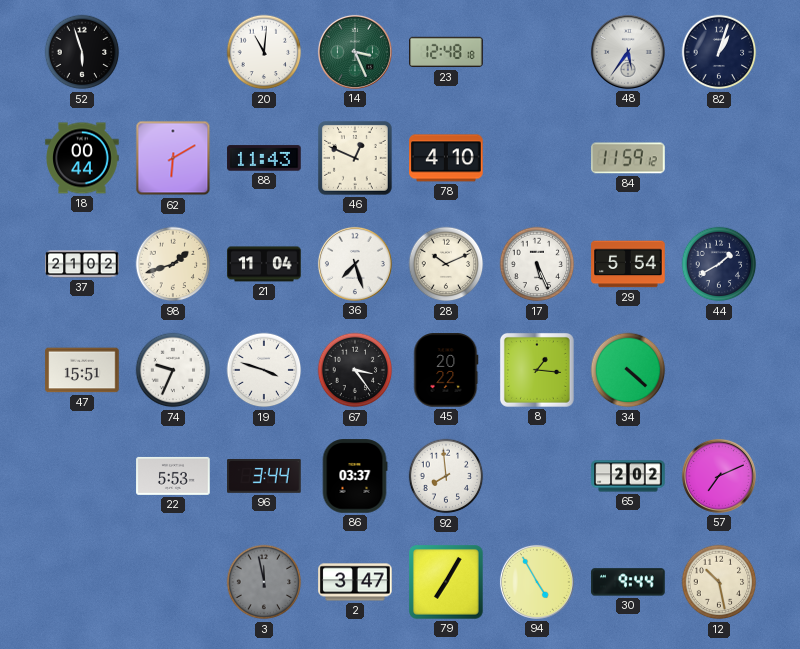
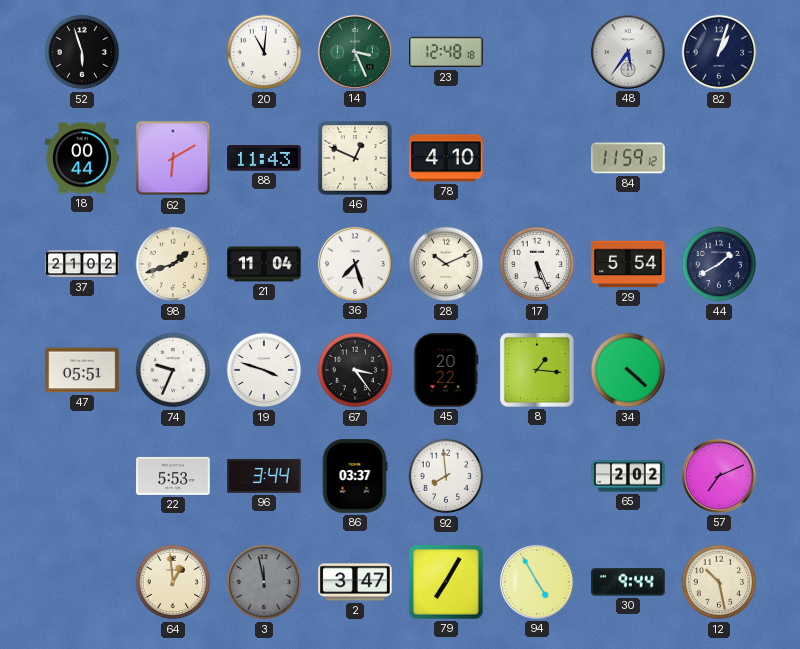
47: 15:51 -> 05:51 (82, 370)
64: none -> 12:59 (173, 582)
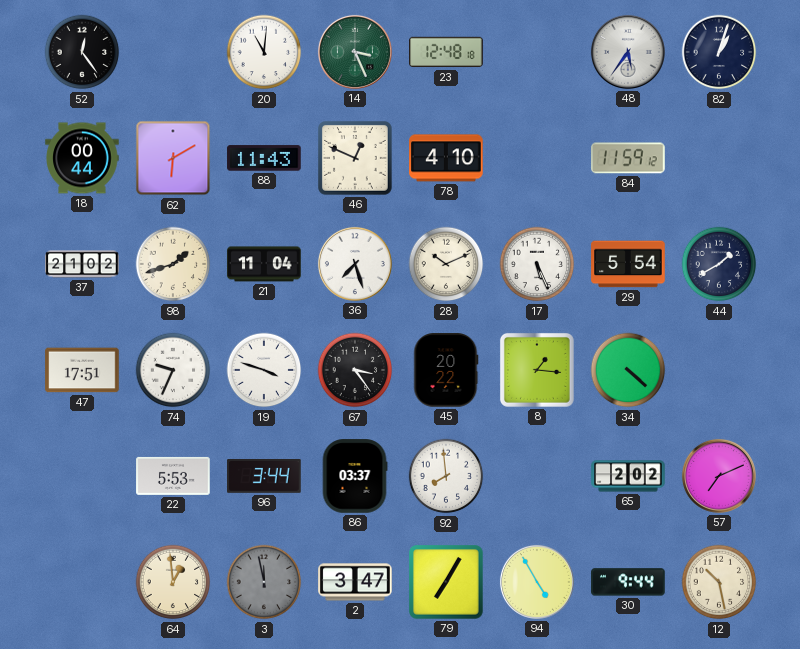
52: 5:57 -> 12:24 (82, 52)
47: 05:51 -> 17:51 (82, 370)
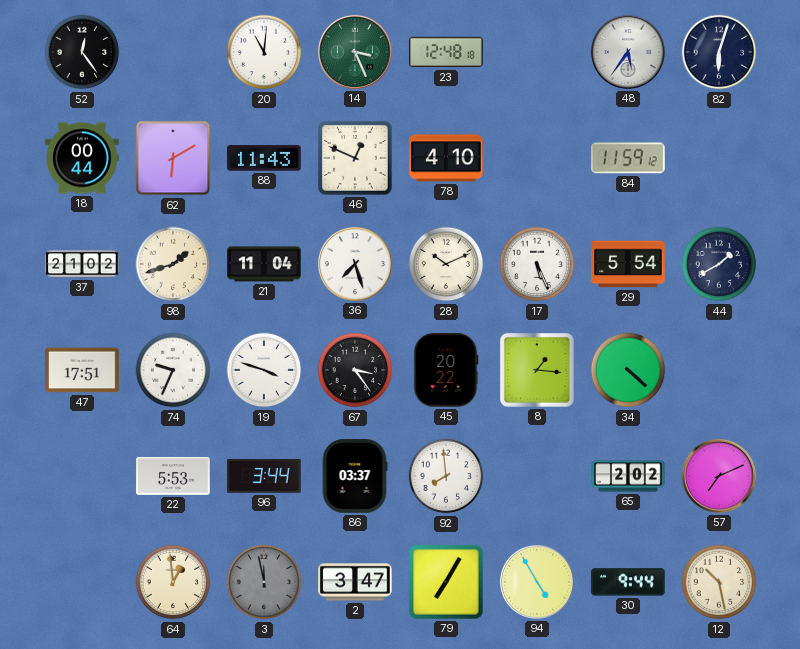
82: 1:03 -> 6:03 (719, 52)
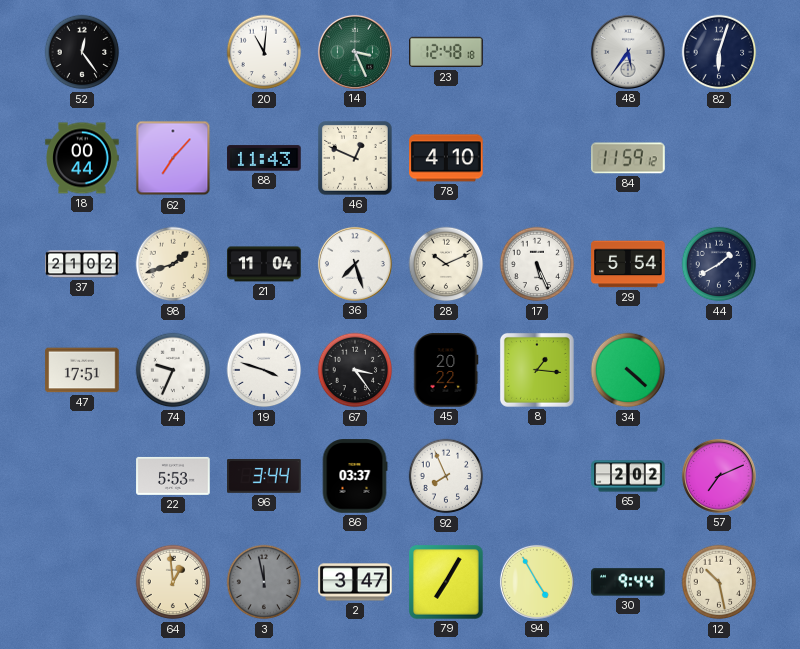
62: 6:10 -> 7:07 (173, 158)
92: 7:59 -> 7:56 (446, 476)
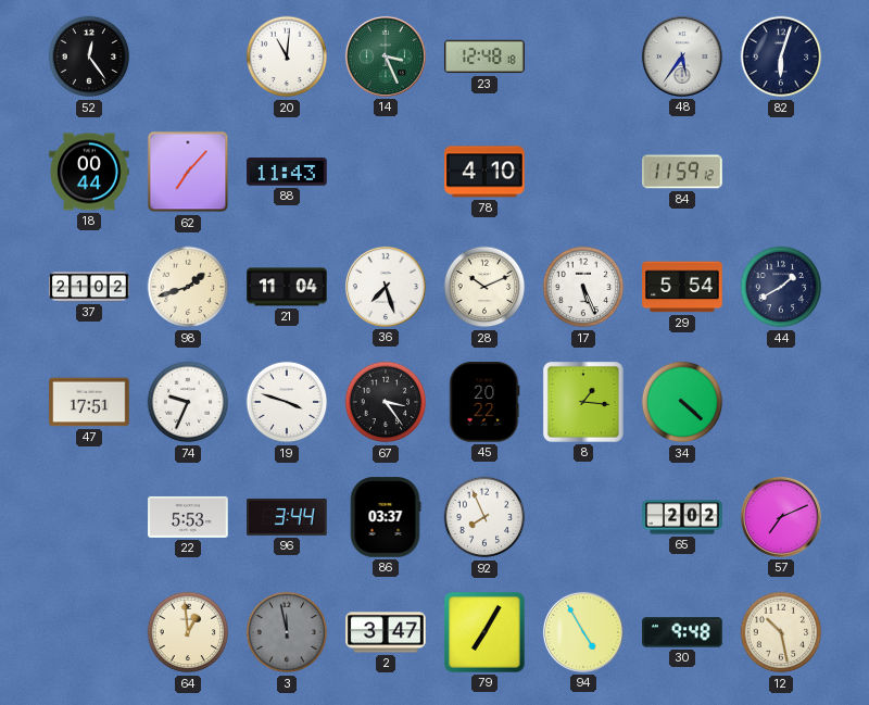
46: 12:49 -> none (356, 159)
30: 9:44 -> 9:48 (682, 632)
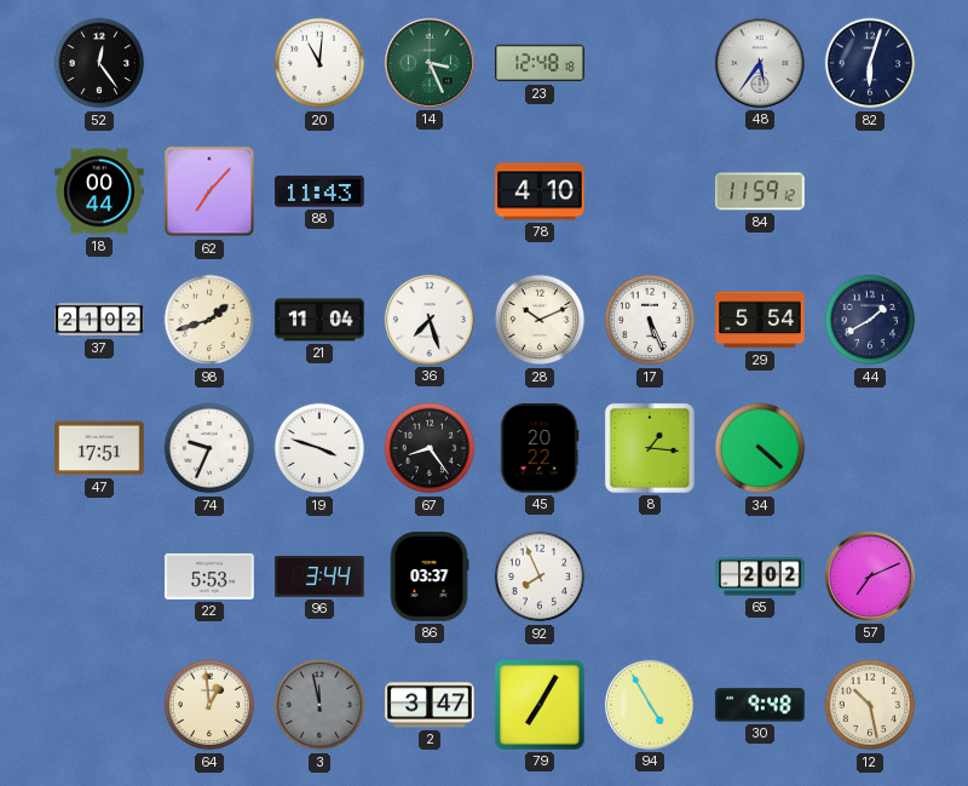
67: 3:24 -> 8:24 (430, 448)
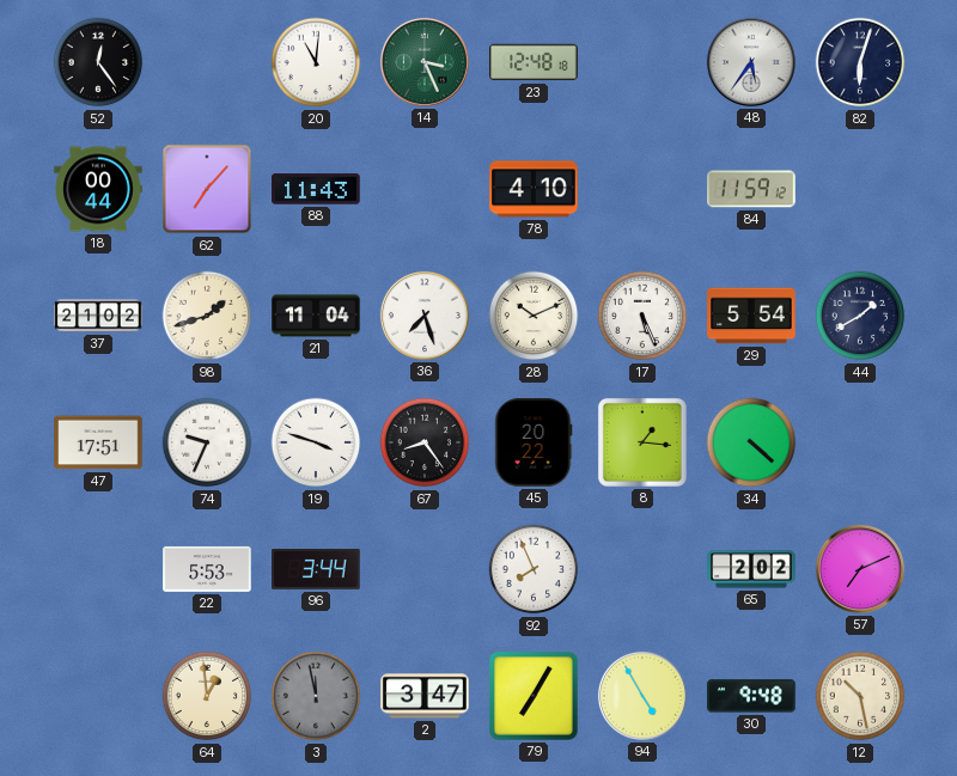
86: 03:37 -> none (430, 576)
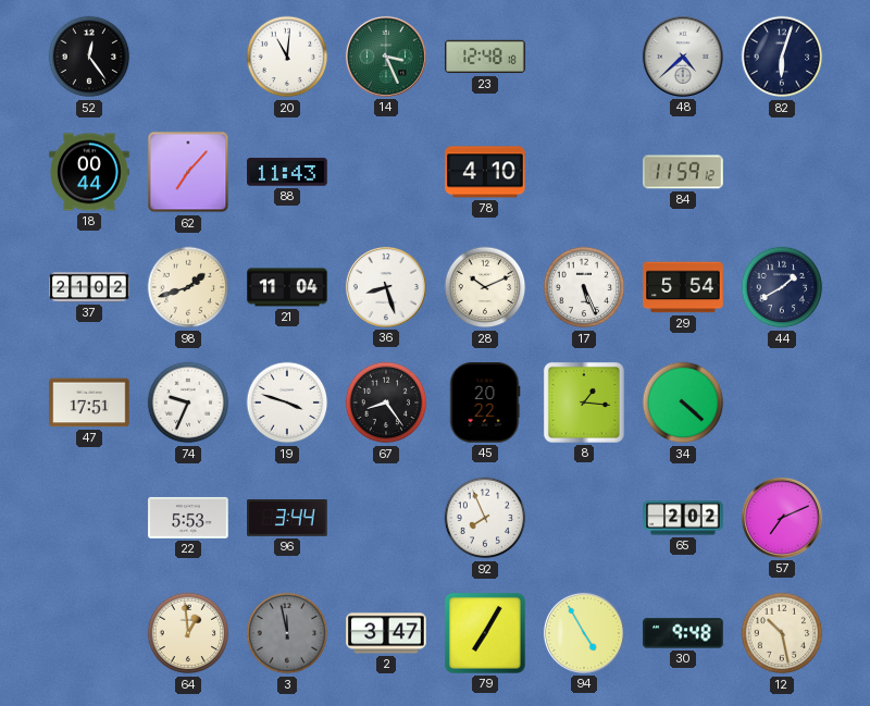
48: 5:36 -> 4:38 (683, 57)
36: 7:27 -> 8:27 (386, 287)
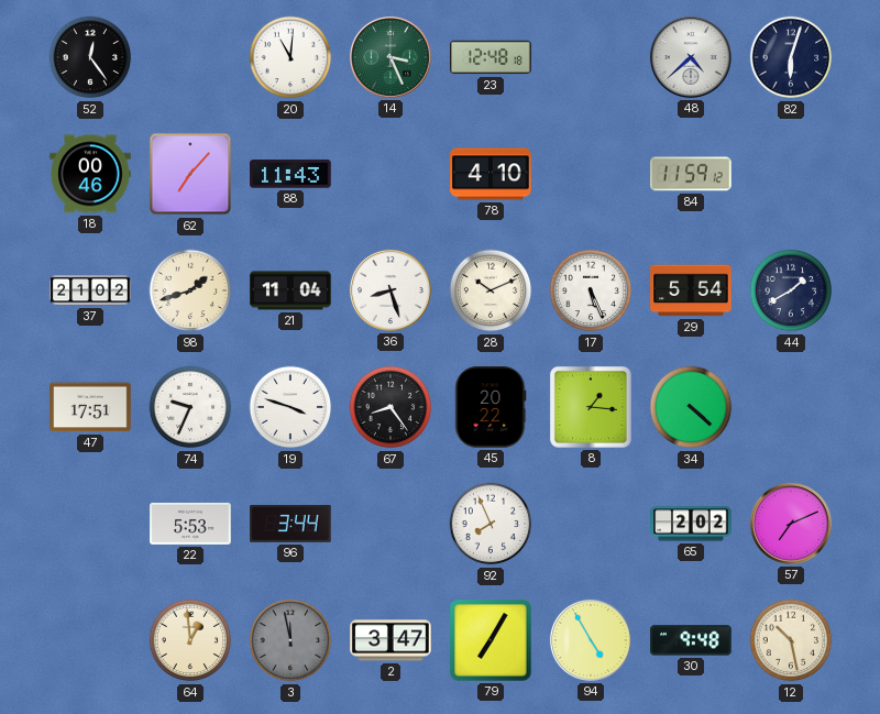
18: 00:44 -> 00:46 (90, 174)
